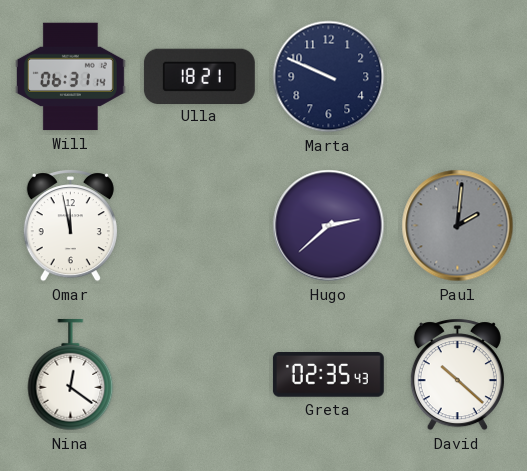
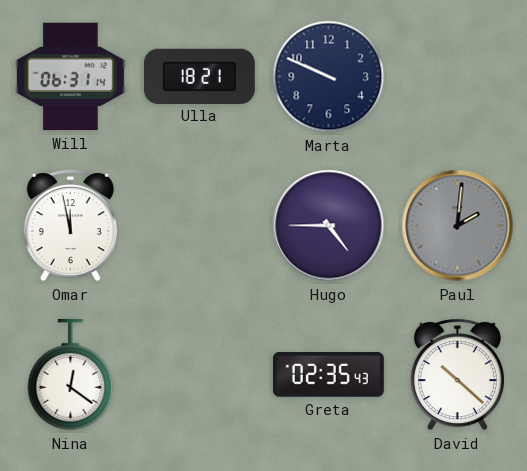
Hugo: 2:38 -> 4:45 (329, 226)
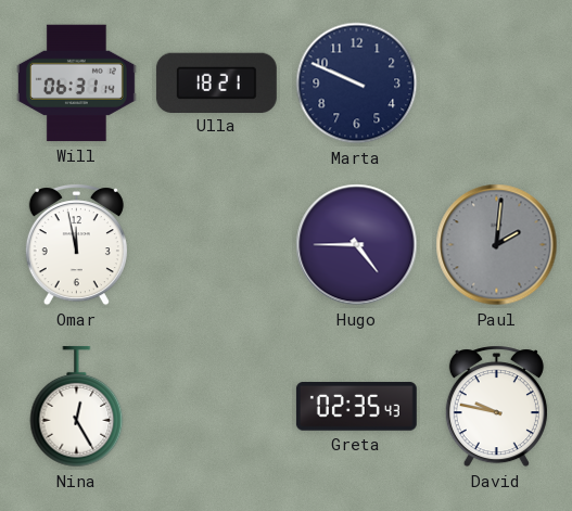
Nina: 12:21 -> 12:25 (77, 407)
David: 10:22 -> 9:47 (496, 407)
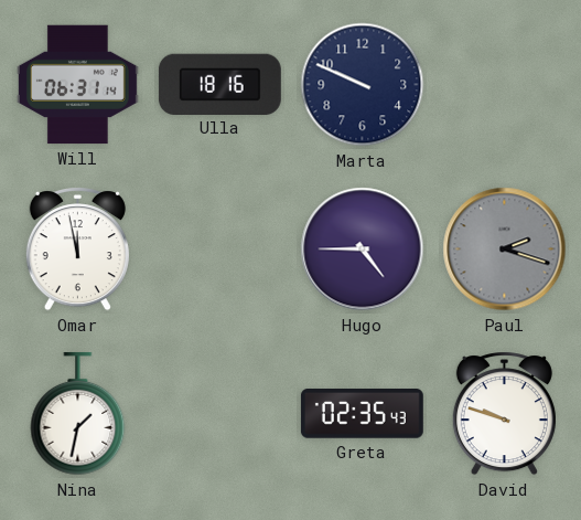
Ulla: 18:21 -> 18:16 (219, 84)
Paul: 2:01 -> 2:18 (505, 250)
Nina: 12:25 -> 1:32 (78, 414)
David: 9:47 -> 9:48 (504, 414)
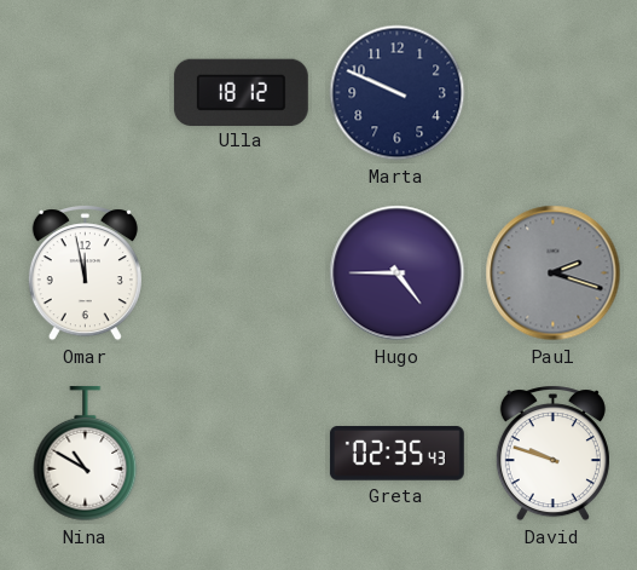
Will: 06:31 -> none (77, 85)
Ulla: 18:16 -> 18:12 (241, 92)
Nina: 1:32 -> 10:50 (86, 454)
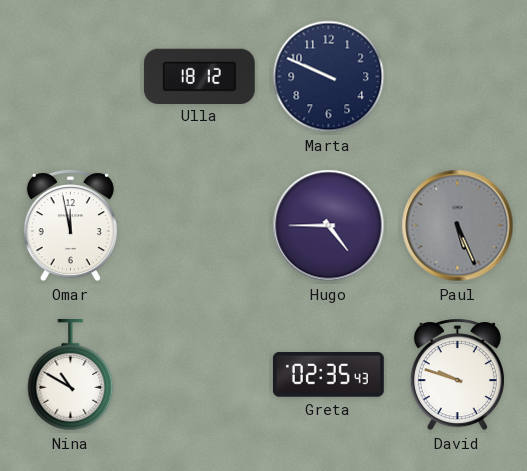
Paul: 2:18 -> 5:26 (458, 226)
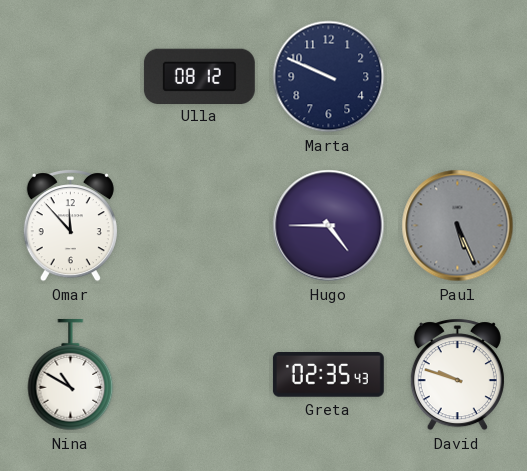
Ulla: 18:12 -> 08:12 (199, 76)
Omar: 11:58 -> 11:53 (70, 226)
